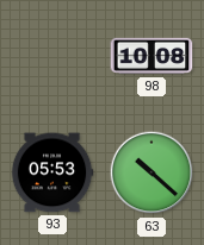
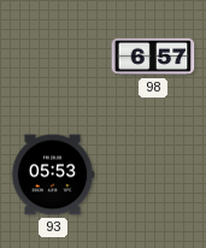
98: 10:08 -> 6:57 (153, 57)
63: 10:22 -> none (152, 172)
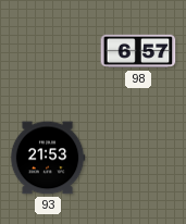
93: 05:53 -> 21:53 (48, 158)
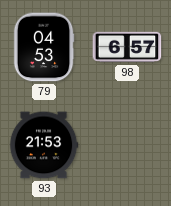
79: none -> 04:53 (44, 47)
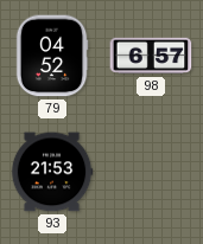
79: 04:53 -> 04:52 (52, 56)
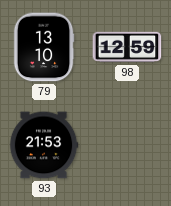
79: 04:52 -> 13:10 (44, 47)
98: 6:57 -> 12:59 (127, 47)
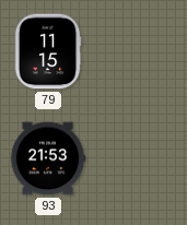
79: 13:10 -> 11:15 (48, 51)
98: 12:59 -> none (127, 47)
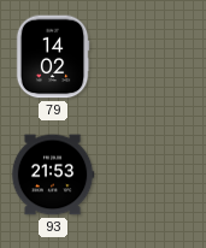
79: 11:15 -> 14:02 (53, 57)
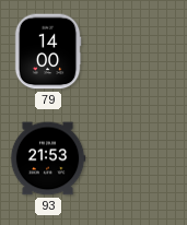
79: 14:02 -> 14:00 (48, 51)
